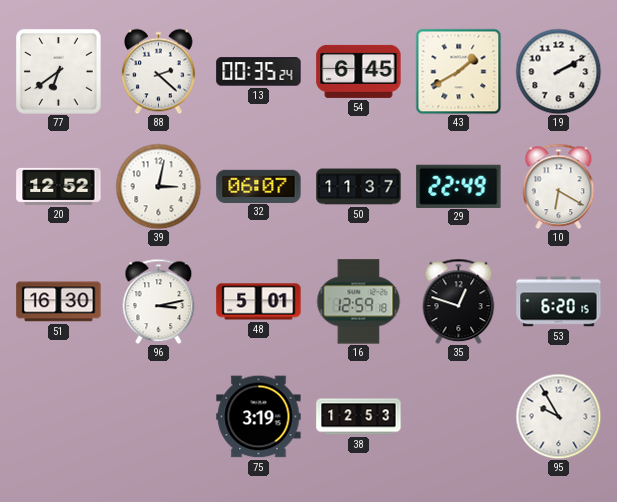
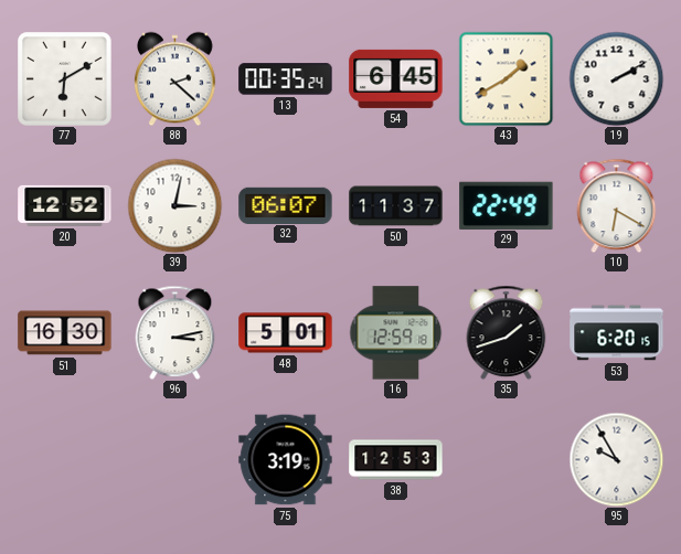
77: 6:39 -> 6:10 (65, 79)
35: 12:48 -> 1:42 (507, 332)
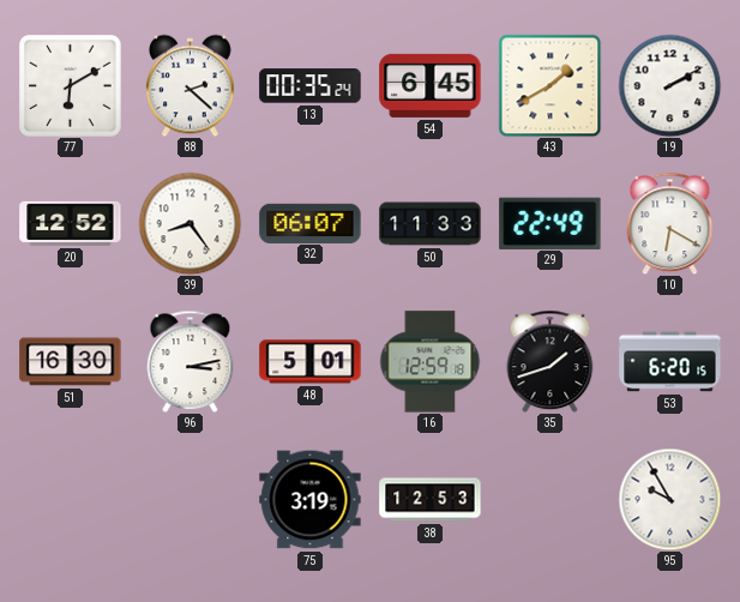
39: 3:02 -> 8:24 (189, 223)
50: 11:37 -> 11:33 (431, 224)
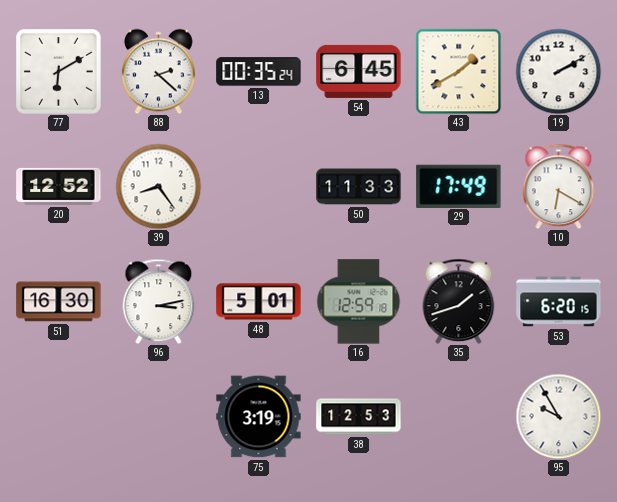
32: 06:07 -> none (311, 223)
29: 22:49 -> 17:49 (459, 186)
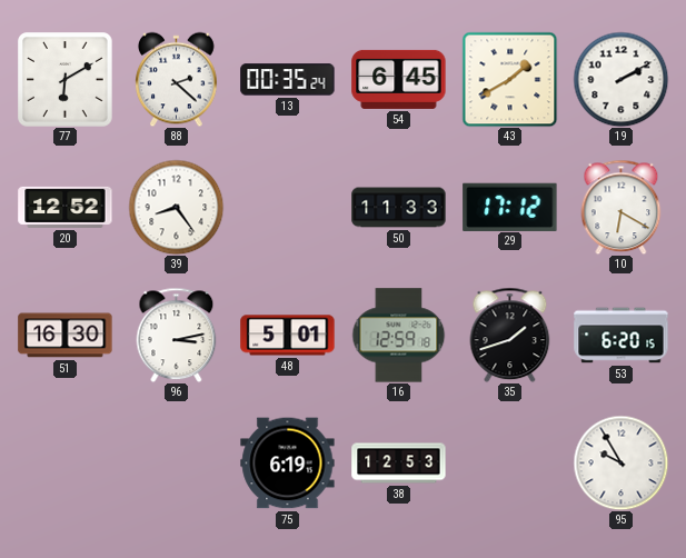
29: 17:49 -> 17:12 (510, 207)
75: 3:19 -> 6:19 (288, 464)
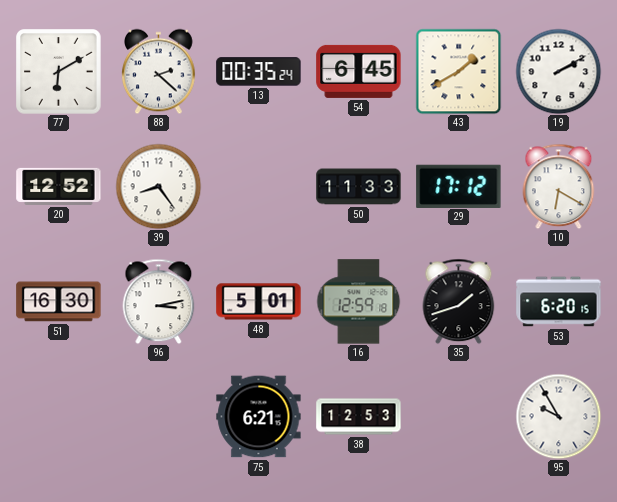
75: 6:19 -> 6:21 (259, 417)
